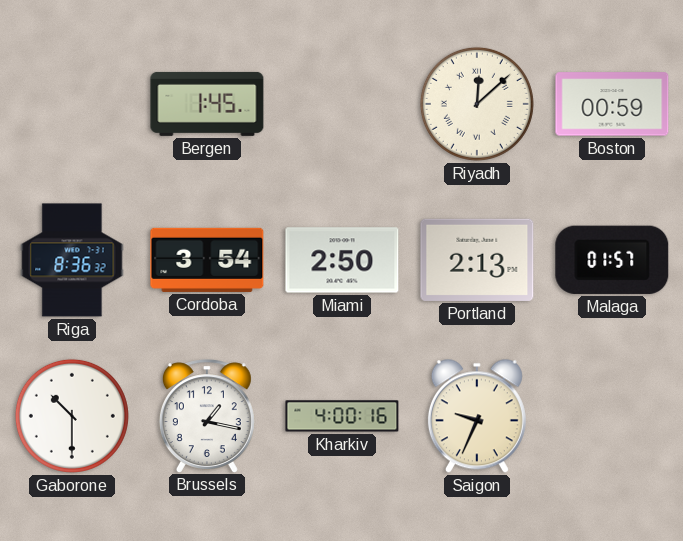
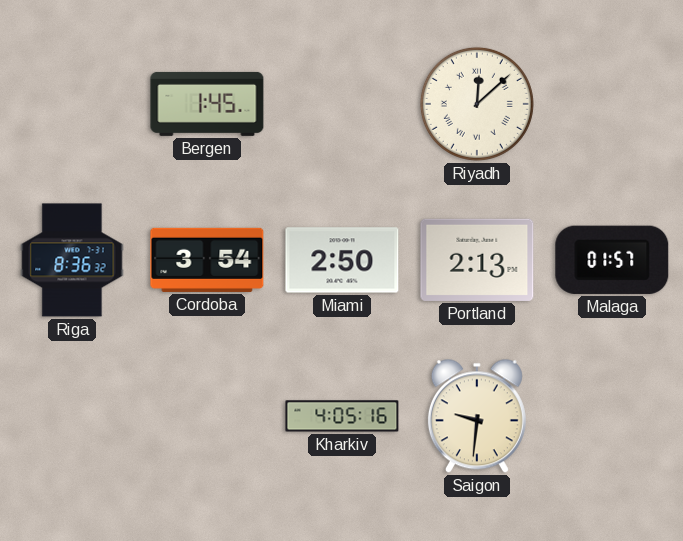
Boston: 00:59 -> none (612, 104)
Gaborone: 10:30 -> none (72, 416)
Brussels: 1:17 -> none (207, 416)
Kharkiv: 4:00 -> 4:05 (342, 416)
Saigon: 9:34 -> 9:31 (477, 416)
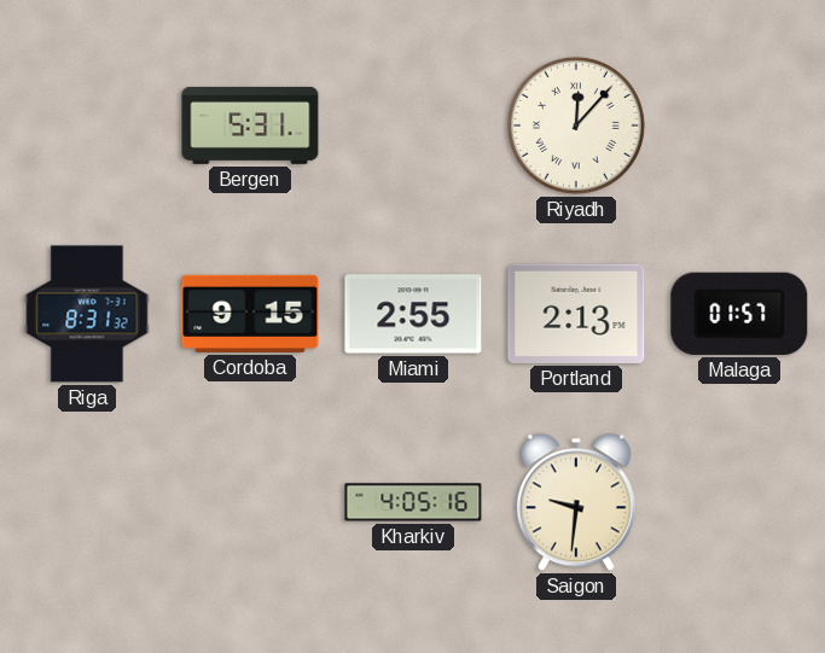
Bergen: 1:45 -> 5:31 (250, 126)
Riyadh: 12:08 -> 12:07 (576, 126)
Riga: 8:36 -> 8:31 (87, 314)
Cordoba: 3:54 -> 9:15 (250, 314)
Miami: 2:50 -> 2:55 (413, 314)
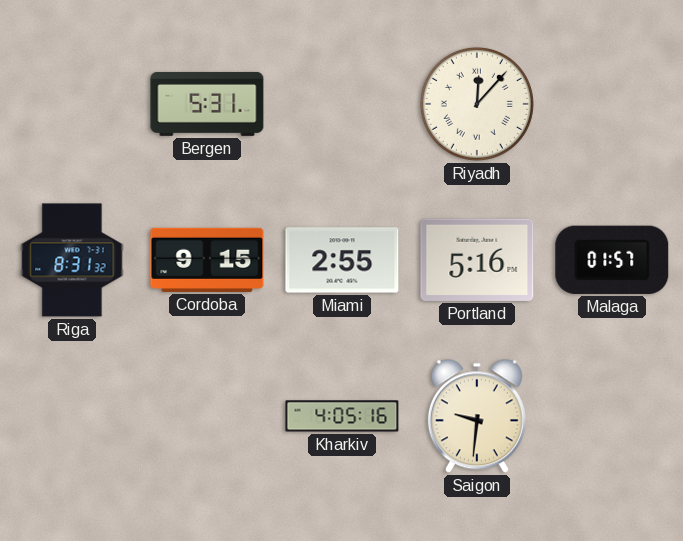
Portland: 2:13 -> 5:16 (477, 260)
